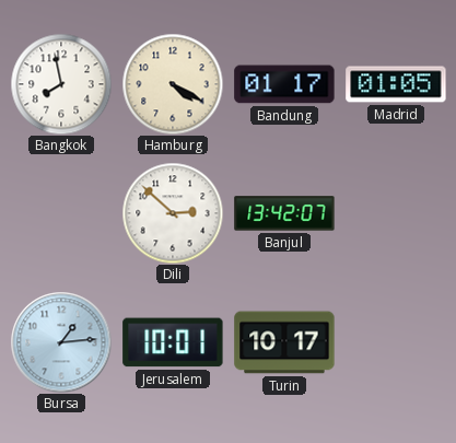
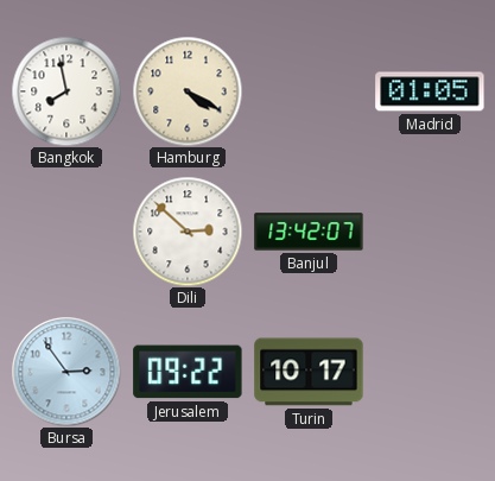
Bandung: 01:17 -> none (284, 84)
Bursa: 1:14 -> 2:54 (66, 372)
Jerusalem: 10:01 -> 09:22 (188, 372)
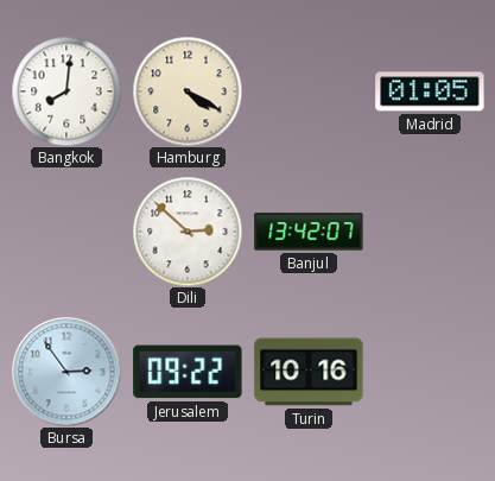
Bangkok: 7:58 -> 8:01 (66, 91)
Turin: 10:17 -> 10:16 (309, 372)
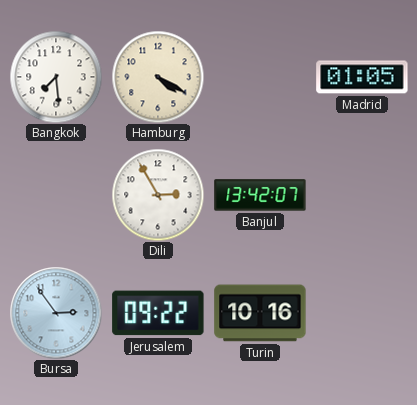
Bangkok: 8:01 -> 7:29 (56, 77)
Dili: 2:52 -> 2:55 (158, 195)
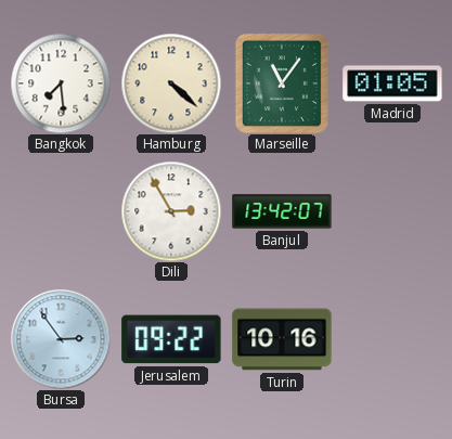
Hamburg: 4:20 -> 4:22 (171, 83)
Marseille: none -> 11:06 (282, 83)
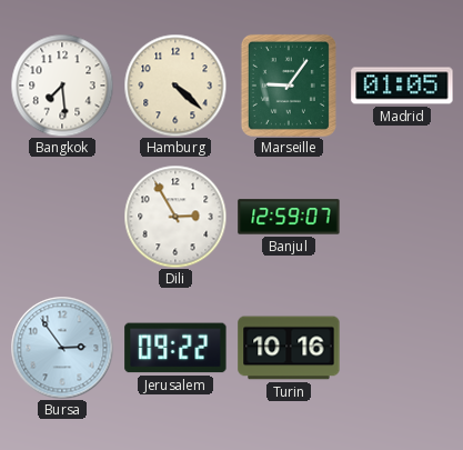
Marseille: 11:06 -> 9:06 (289, 86)
Banjul: 13:42 -> 12:59 (289, 217)
